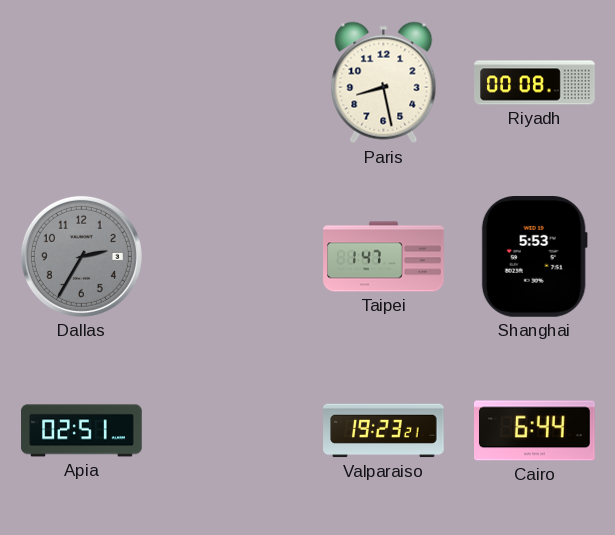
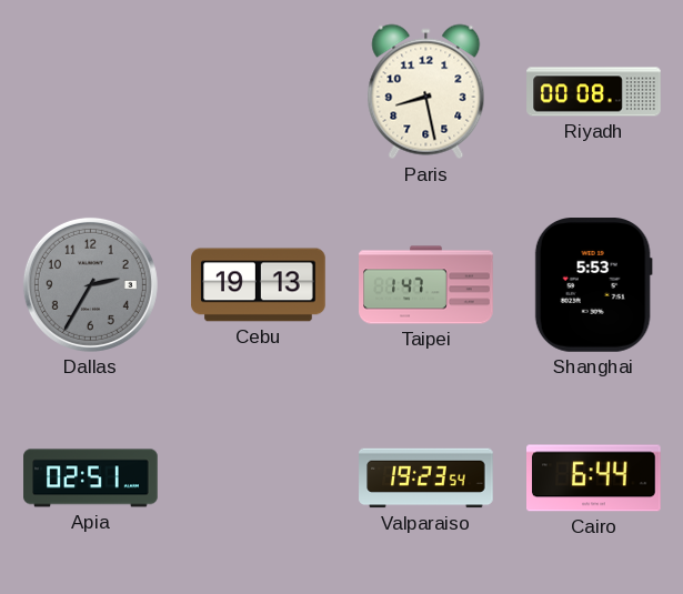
Cebu: none -> 19:13 (259, 285)
Valparaiso: 19:23:21 -> 19:23:54 (426, 479)
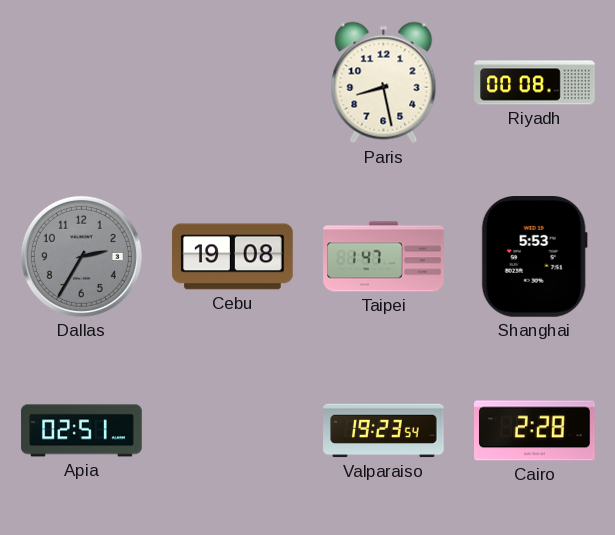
Cebu: 19:13 -> 19:08 (233, 257)
Cairo: 6:44 -> 2:28 (535, 431)
